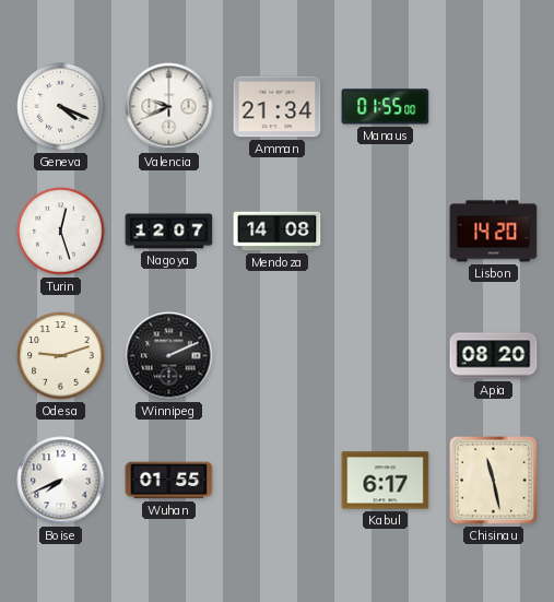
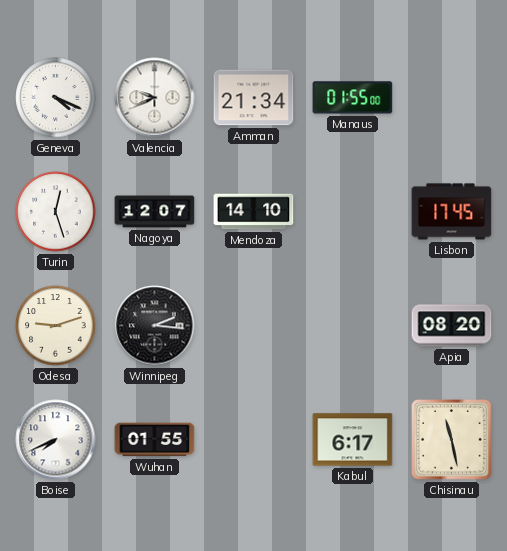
Mendoza: 14:08 -> 14:10 (254, 212)
Lisbon: 14:20 -> 17:45 (452, 212)
Winnipeg: 2:11 -> 2:16 (155, 326)
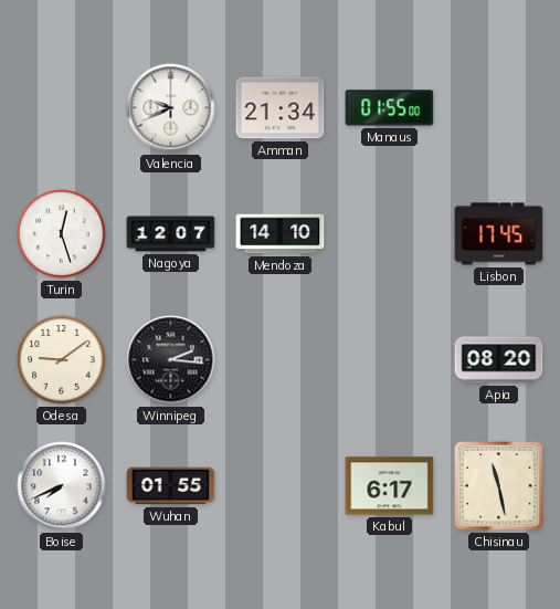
Geneva: 4:19 -> none (56, 98)
Odesa: 9:12 -> 9:09 (62, 360)
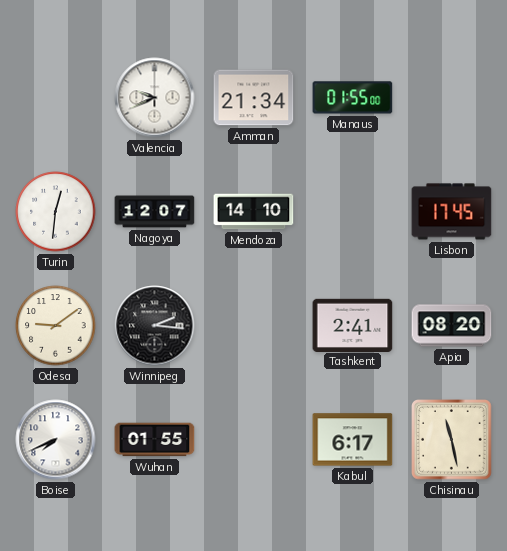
Turin: 12:27 -> 12:31 (56, 212)
Tashkent: none -> 2:41 (353, 325)
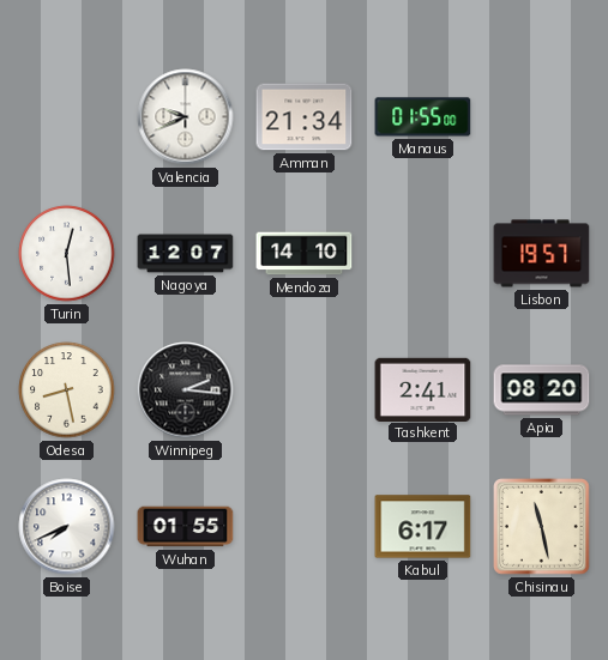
Turin: 12:31 -> 12:29 (67, 254)
Lisbon: 17:45 -> 19:57 (542, 254)
Odesa: 9:09 -> 8:28 (67, 390)
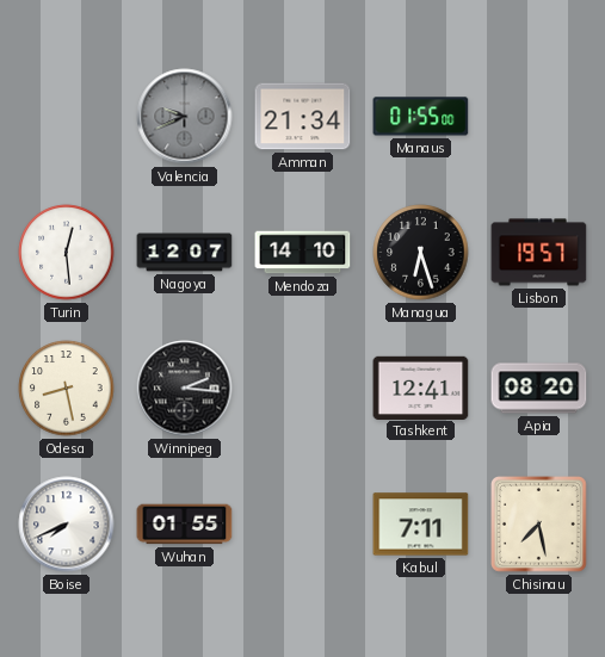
Valencia dial: white -> grey (185, 117)
Managua: none -> 6:27 (421, 253)
Tashkent: 2:41 -> 12:41 (421, 388)
Kabul: 6:17 -> 7:11 (421, 525)
Chisinau: 11:28 -> 7:28 (539, 525)
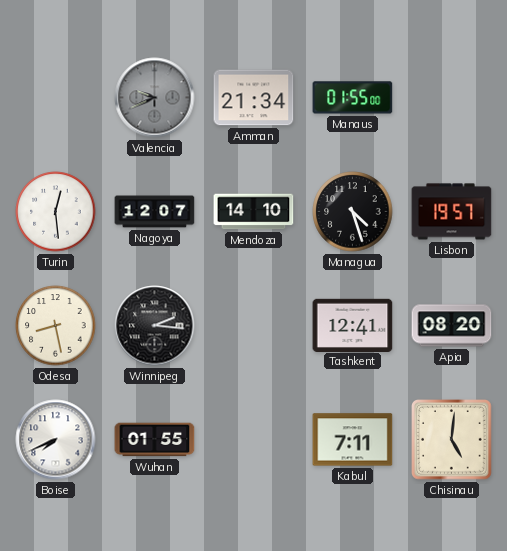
Managua: 6:27 -> 4:27 (353, 212)
Chisinau: 7:28 -> 5:01 (452, 440)
